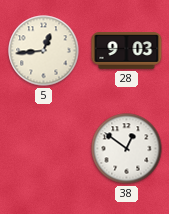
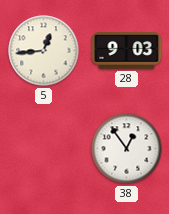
38: 12:51 -> 12:54 (127, 149)
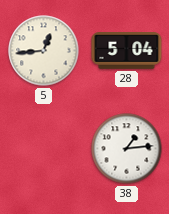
28: 9:03 -> 5:04 (127, 51)
38: 12:54 -> 1:14 (127, 149)
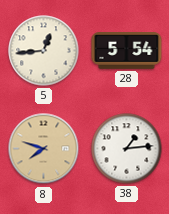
28: 5:04 -> 5:54 (127, 51)
8: none -> 7:48 (44, 149)
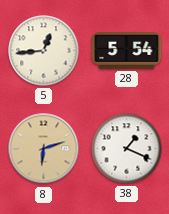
8: 7:48 -> 6:12 (44, 149)
38: 1:14 -> 1:19 (127, 149)
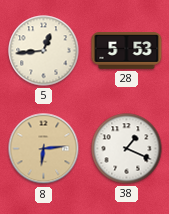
28: 5:54 -> 5:53 (127, 51)
8: 6:12 -> 6:14 (44, 149)
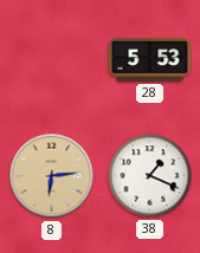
5: 12:44 -> none (44, 51)
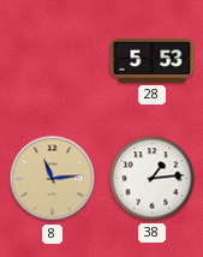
8: 6:14 -> 11:14 (53, 179)
38: 1:19 -> 1:14 (153, 179)
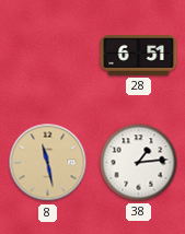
28: 5:53 -> 6:51 (139, 56)
8: 11:14 -> 11:28 (48, 163)
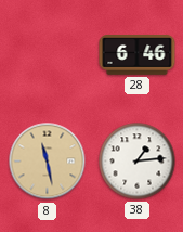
28: 6:51 -> 6:46 (138, 55)
